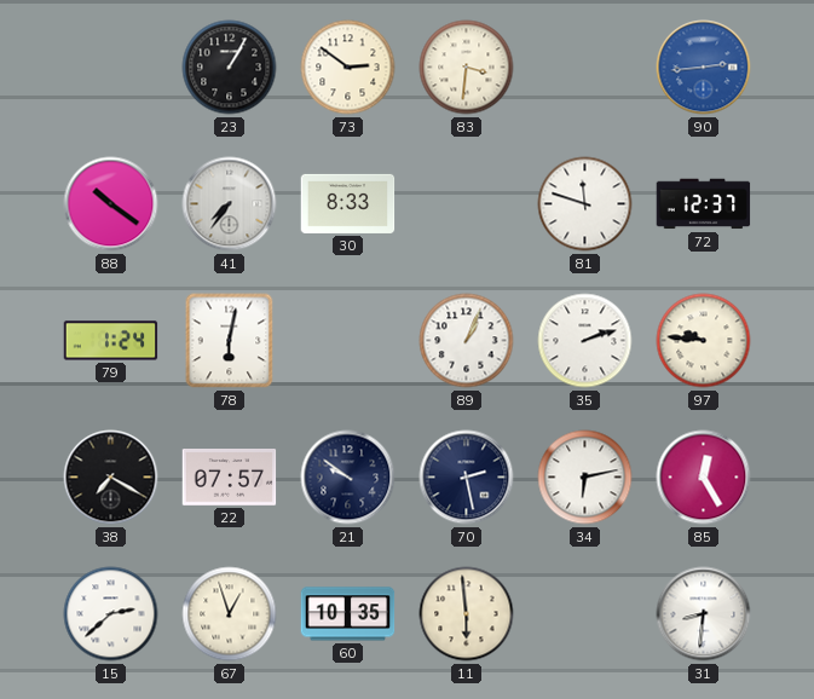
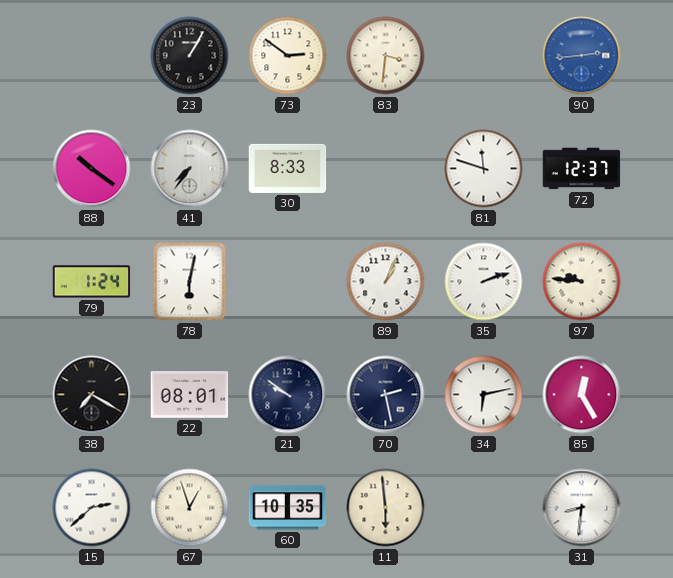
22: 07:57 -> 08:01 (190, 395)
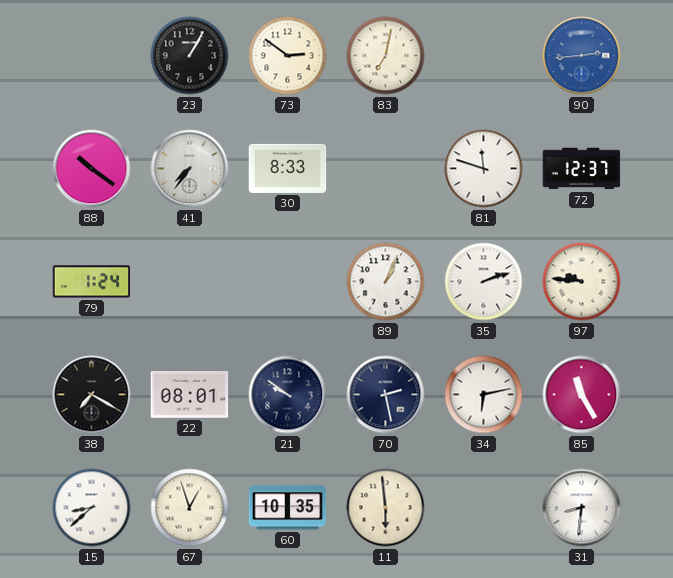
83: 3:31 -> 7:02 (386, 56)
78: 6:02 -> none (190, 282)
85: 12:25 -> 11:25 (582, 395)
15: 2:38 -> 8:38 (92, 508)
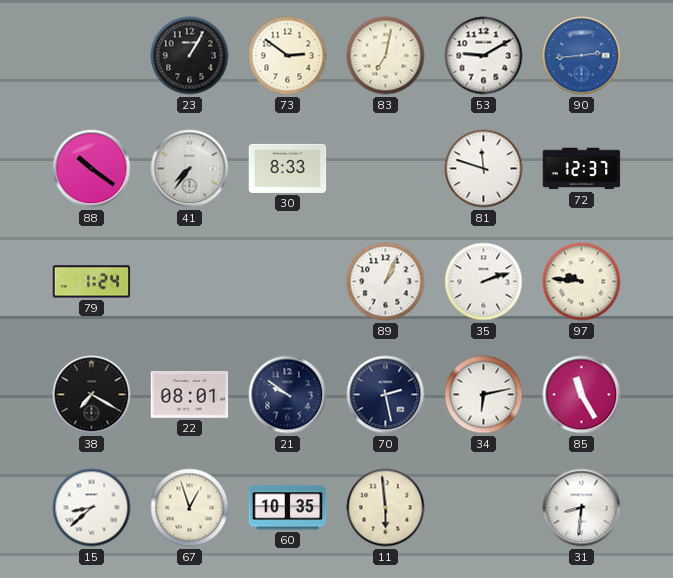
53: none -> 9:10 (484, 56)
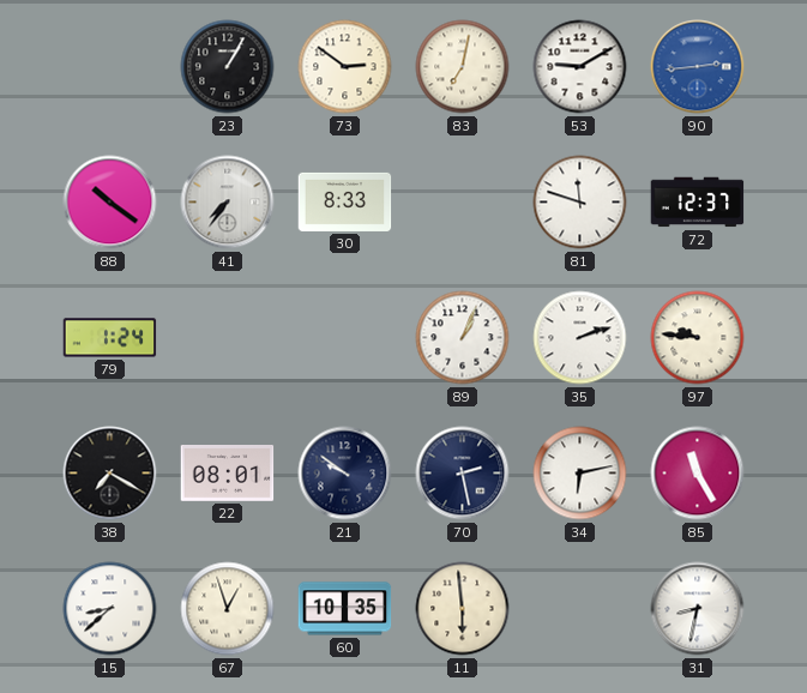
31: 8:31 -> 8:32 (698, 609)
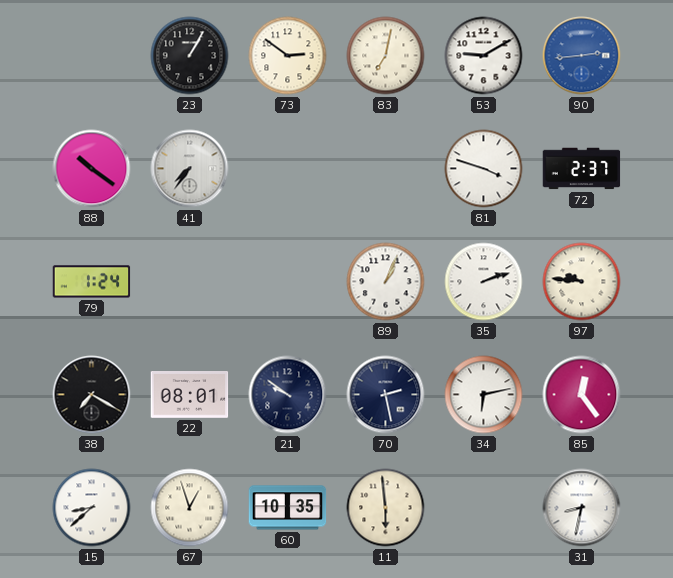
30: 8:33 -> none (345, 201)
81: 11:48 -> 3:48 (484, 169)
72: 12:37 -> 2:37 (582, 169)
85: 11:25 -> 12:24 (582, 395)
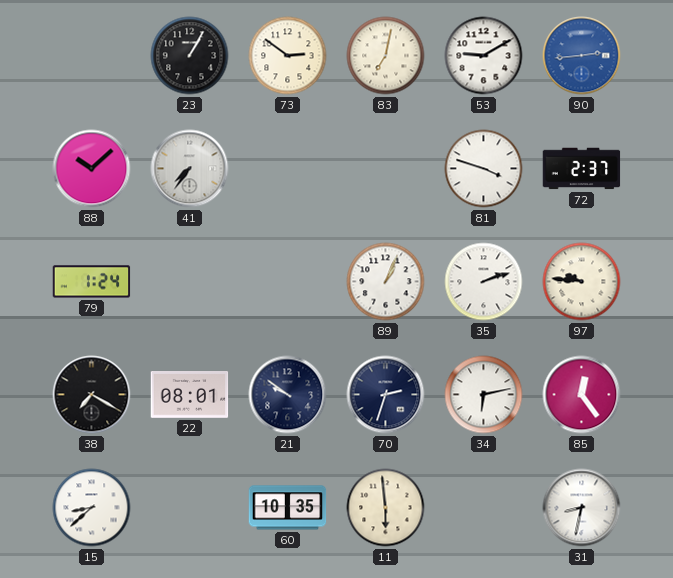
88: 10:21 -> 10:08 (92, 169)
70: 2:28 -> 2:33 (386, 395)
67: 12:57 -> none (190, 508)
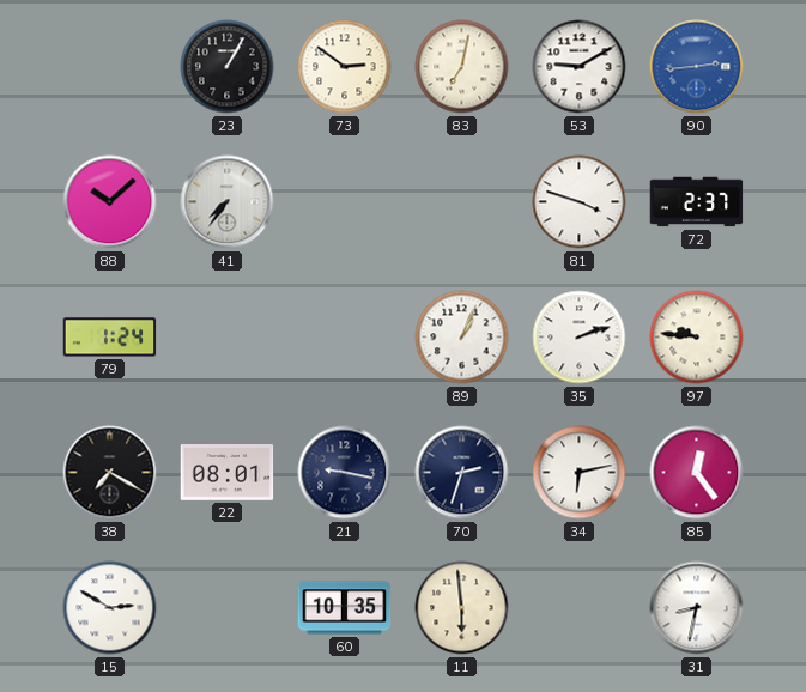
21: 9:51 -> 9:17 (345, 473)
15: 8:38 -> 2:50 (110, 608)
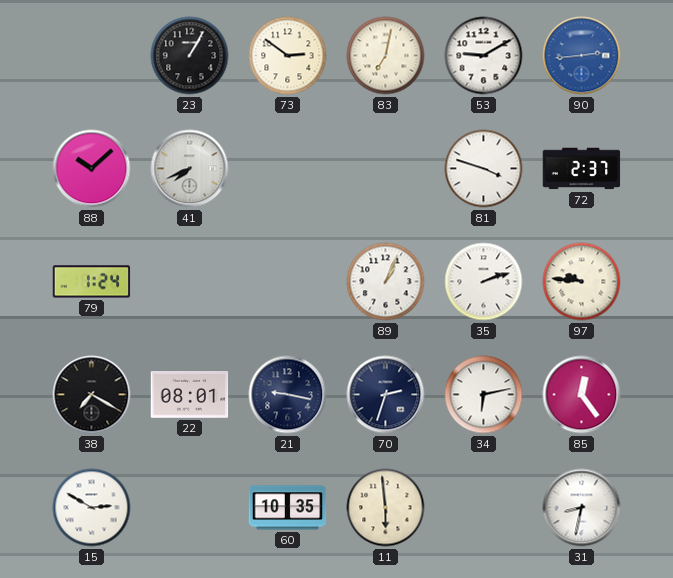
41: 7:36 -> 7:41 (190, 169)
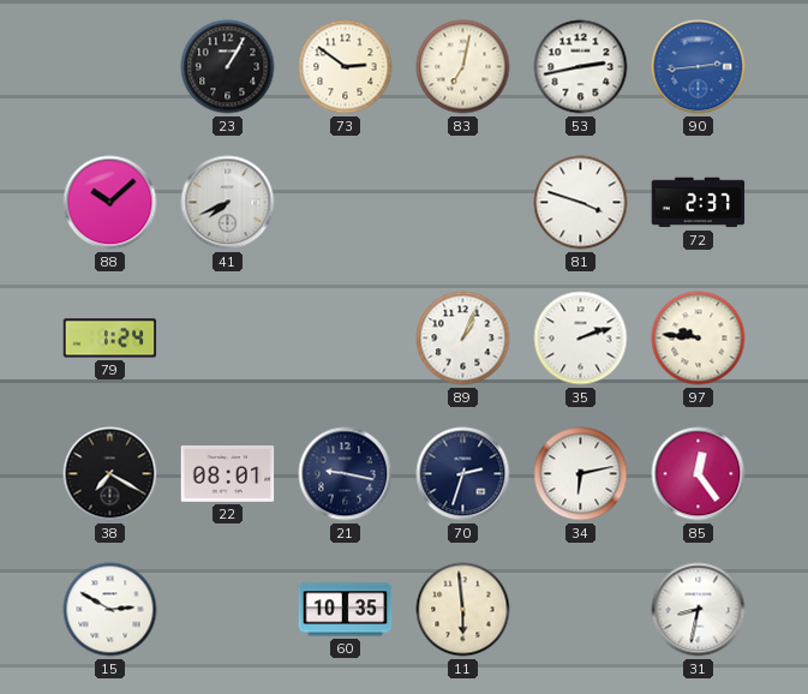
53: 9:10 -> 2:43 (581, 67)
